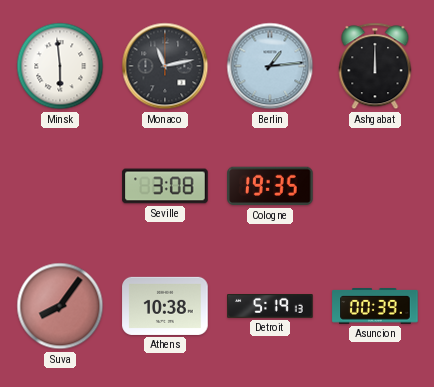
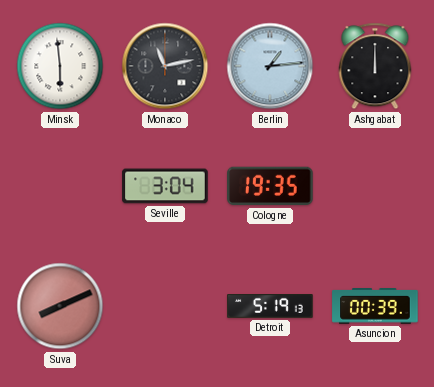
Seville: 3:08 -> 3:04 (165, 186)
Suva: 8:06 -> 8:11 (60, 306)
Athens: 10:38 -> none (165, 306)
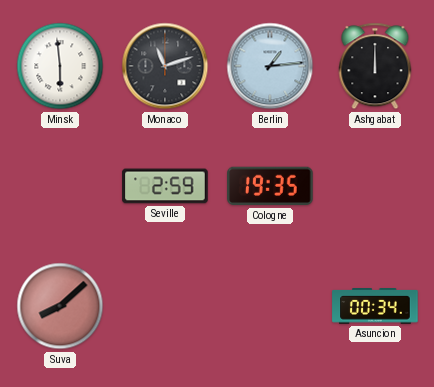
Monaco: 11:13 -> 11:12 (165, 66)
Seville: 3:04 -> 2:59 (165, 186)
Suva: 8:11 -> 8:08 (60, 306)
Detroit: 5:19 -> none (270, 307)
Asuncion: 00:39 -> 00:34 (375, 307)
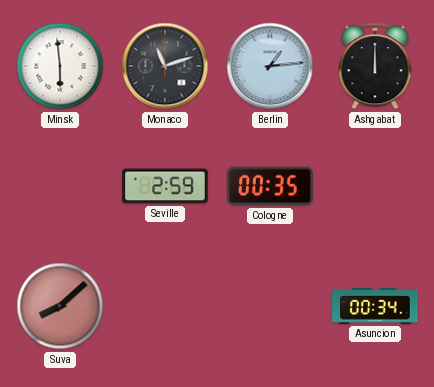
Cologne: 19:35 -> 00:35 (270, 186)
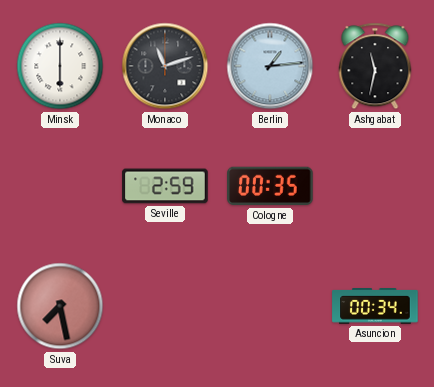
Minsk: 5:59 -> 6:00 (60, 66)
Ashgabat: 12:00 -> 11:32 (375, 66)
Suva: 8:08 -> 7:28 (60, 306)
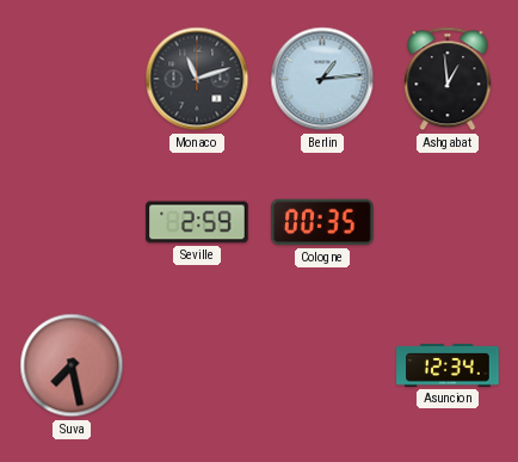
Minsk: 6:00 -> none (60, 66)
Ashgabat: 11:32 -> 12:59 (448, 79)
Asuncion: 00:34 -> 12:34 (448, 366)
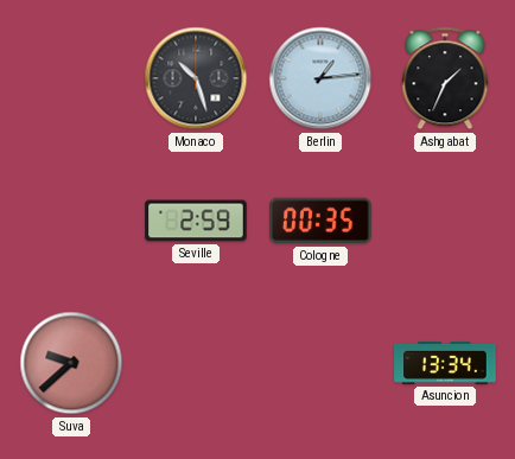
Monaco: 11:12 -> 10:27 (196, 78)
Ashgabat: 12:59 -> 1:34 (445, 78)
Suva: 7:28 -> 9:38 (71, 363)
Asuncion: 12:34 -> 13:34 (445, 364)
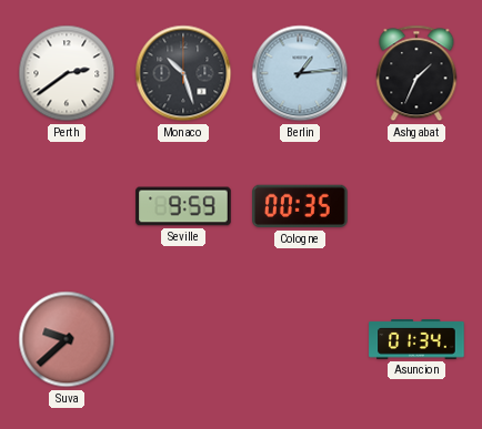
Perth: none -> 2:39 (67, 73)
Seville: 2:59 -> 9:59 (183, 206)
Asuncion: 13:34 -> 01:34 (416, 340)
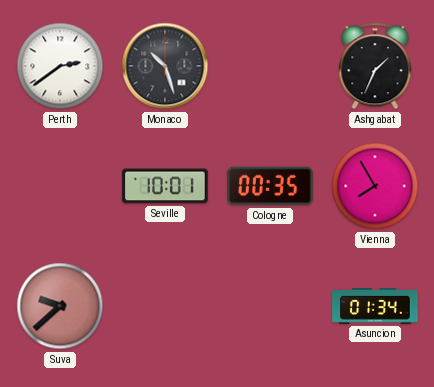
Berlin: 1:14 -> none (300, 73)
Seville: 9:59 -> 10:01 (165, 186)
Vienna: none -> 7:55 (375, 186)
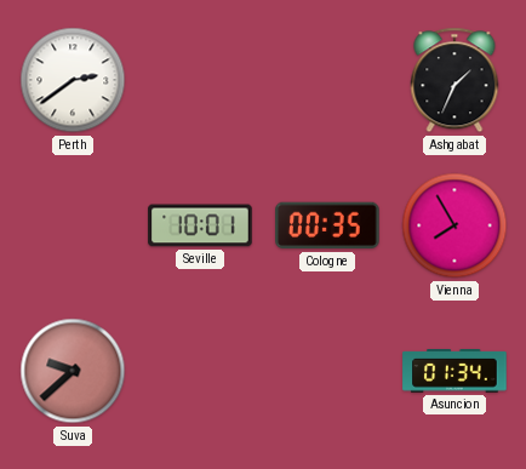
Monaco: 10:27 -> none (165, 66)
